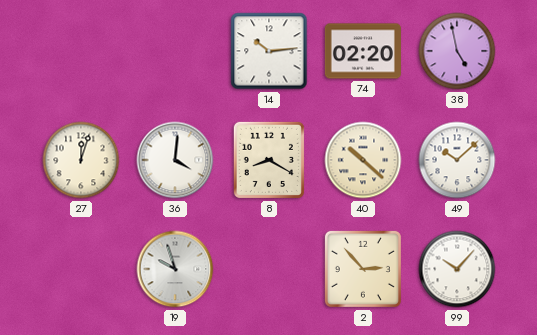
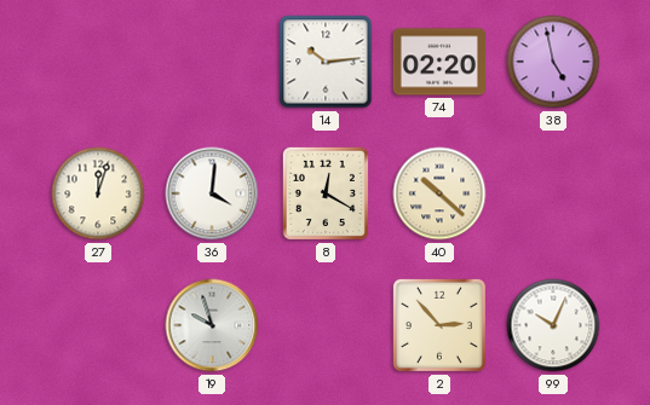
8: 8:20 -> 12:20 (326, 193)
49: 10:08 -> none (457, 160)
99: 10:07 -> 10:04 (553, 325)
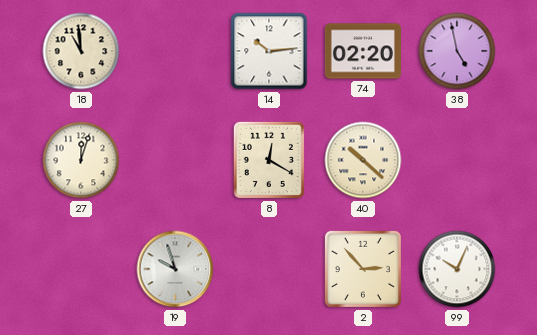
18: none -> 10:59 (81, 51)
36: 4:01 -> none (212, 193)
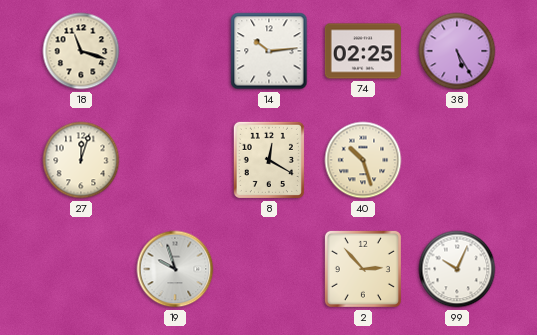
18: 10:59 -> 11:18 (81, 51)
74: 02:20 -> 02:25 (363, 51)
38: 4:58 -> 5:25 (457, 51)
40: 10:22 -> 10:27 (363, 160)
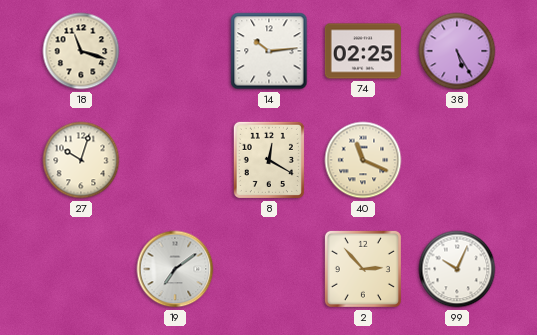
27: 12:03 -> 10:03 (81, 160)
40: 10:27 -> 11:19 (363, 160)
19: 9:57 -> 7:09 (175, 269)
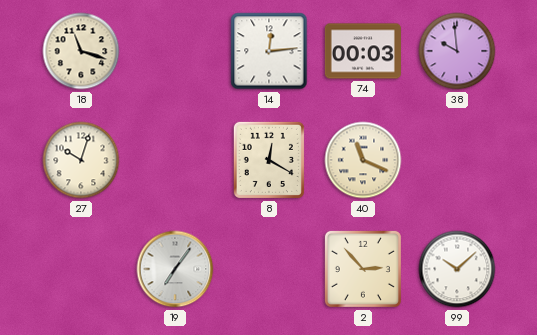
14: 10:14 -> 12:14 (269, 51)
74: 02:25 -> 00:03 (363, 51)
38: 5:25 -> 9:59 (457, 51)
19: 7:09 -> 7:06 (175, 269)
99: 10:04 -> 10:08 (457, 269)
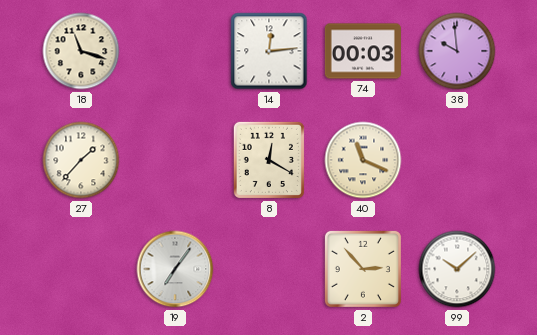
27: 10:03 -> 1:37 (81, 160)
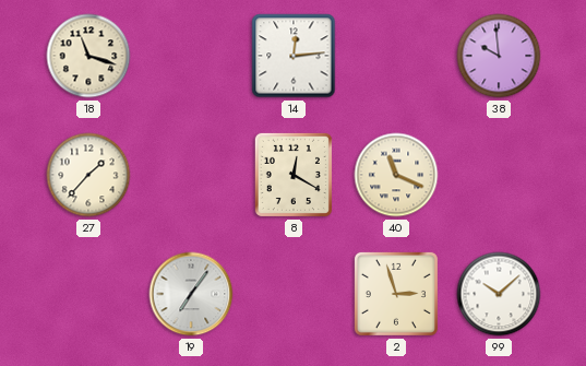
74: 00:03 -> none (363, 51)
2: 2:53 -> 2:57 (396, 294)
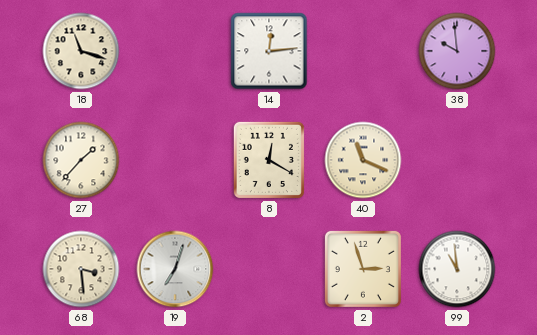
68: none -> 3:29 (81, 269)
19: 7:06 -> 7:03 (175, 269)
99: 10:08 -> 10:59 (457, 269)
